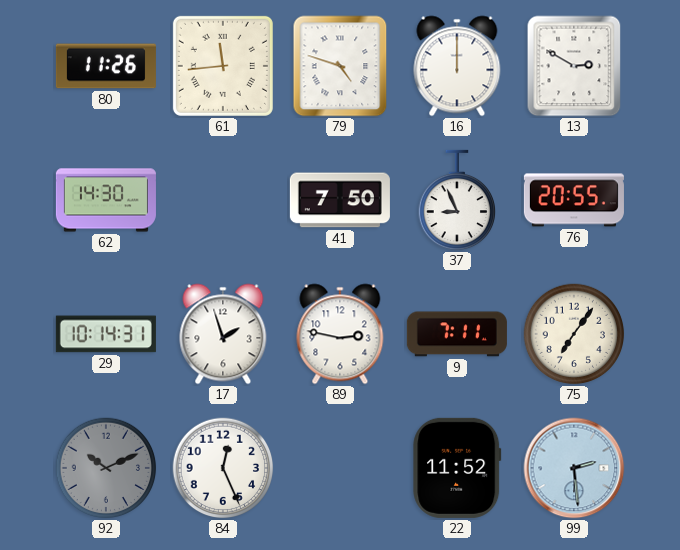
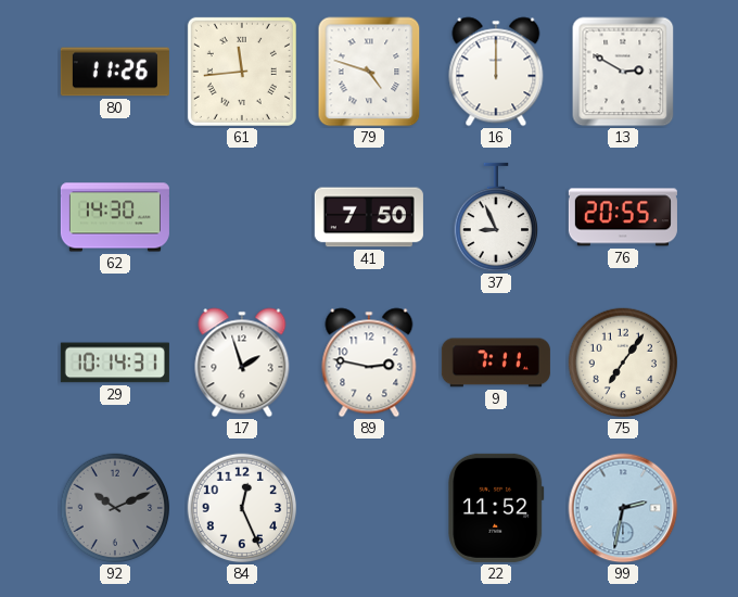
99: 2:29 -> 2:32 (623, 508)
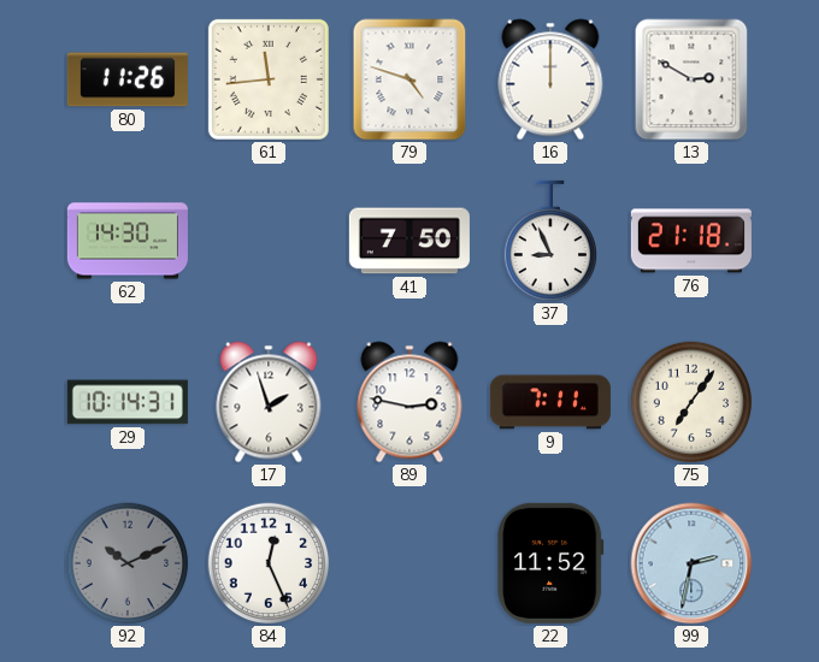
76: 20:55 -> 21:18 (691, 241)
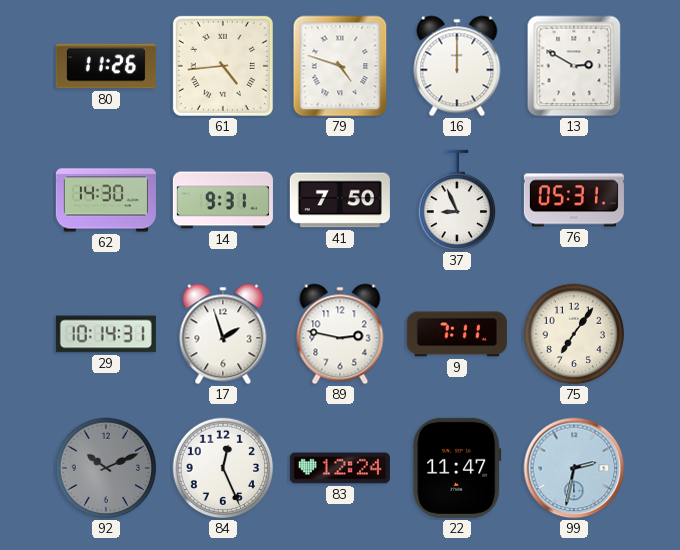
61: 11:44 -> 4:44 (223, 66)
14: none -> 9:31 (223, 200)
76: 21:18 -> 05:31 (574, 200)
83: none -> 12:24 (340, 468)
22: 11:52 -> 11:47 (457, 468)
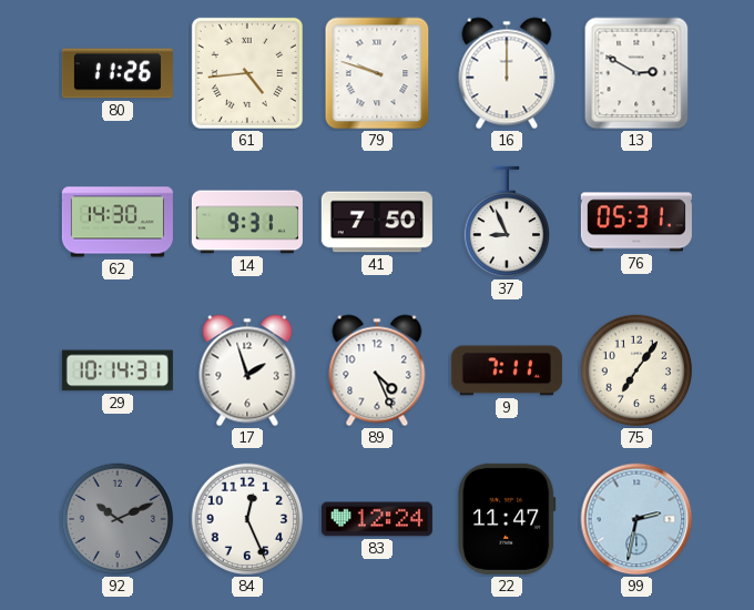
79: 4:48 -> 9:48 (377, 73)
89: 2:47 -> 4:26 (377, 370)
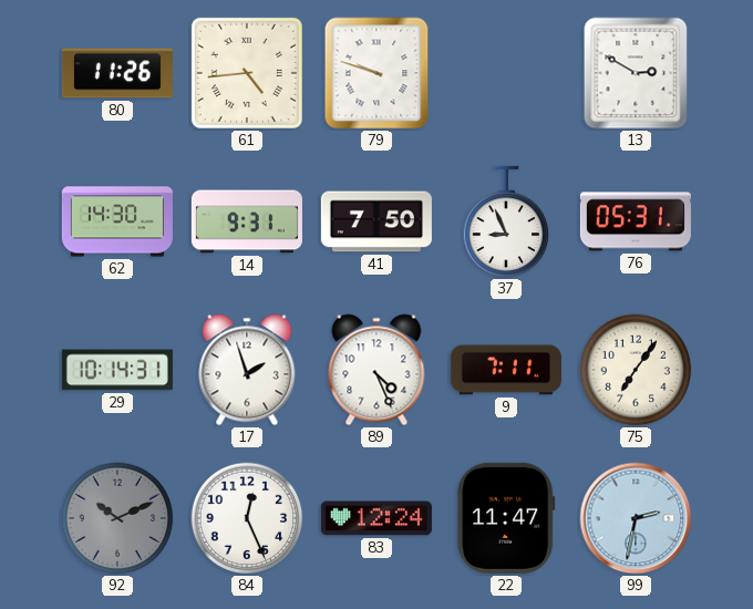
16: 12:00 -> none (507, 73)
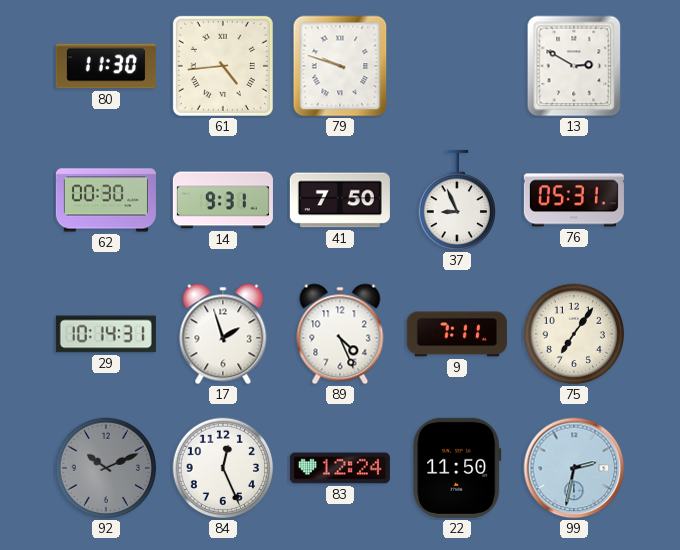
80: 11:26 -> 11:30 (106, 66)
62: 14:30 -> 00:30 (106, 200)
22: 11:47 -> 11:50 (457, 468)
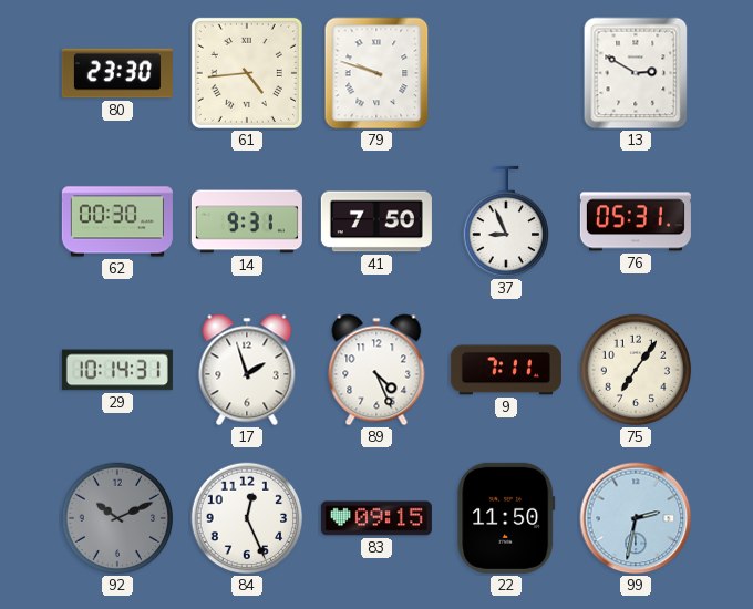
80: 11:30 -> 23:30 (117, 73)
83: 12:24 -> 09:15 (376, 518)
